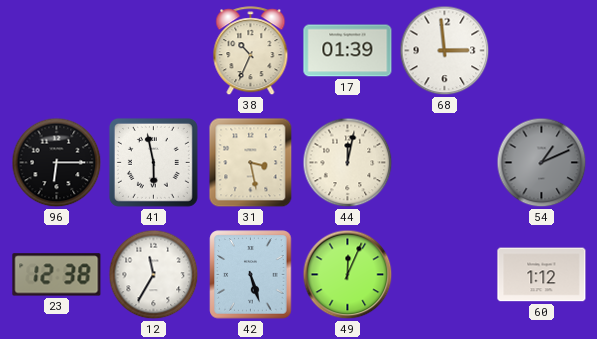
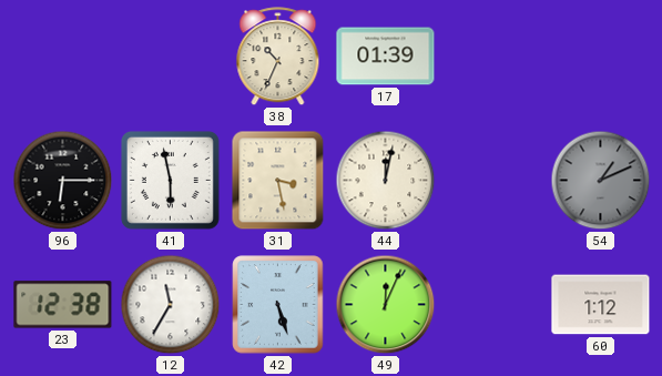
68: 2:59 -> none (445, 51)
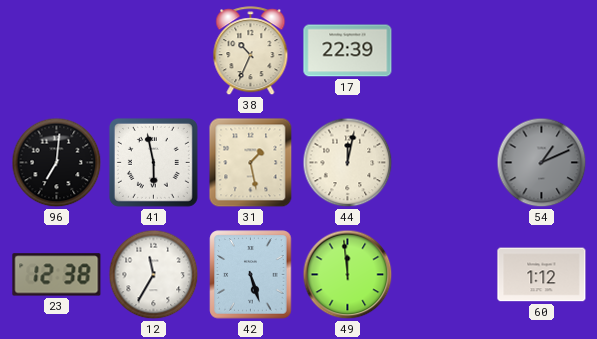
17: 01:39 -> 22:39 (348, 51)
96: 6:15 -> 7:01 (57, 163)
31: 3:28 -> 1:28 (251, 163)
49: 12:04 -> 11:59 (348, 275)
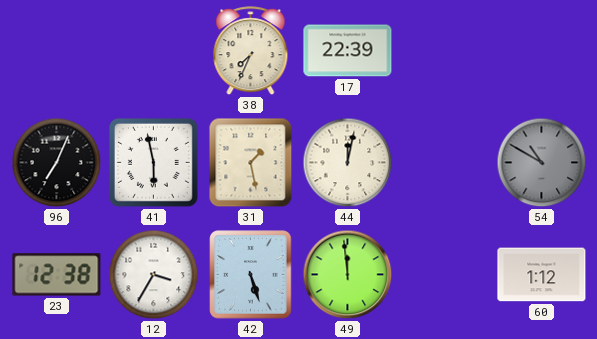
38: 10:34 -> 7:34 (251, 51)
96: 7:01 -> 7:04 (57, 163)
54: 1:11 -> 10:50 (542, 163)
12: 11:35 -> 3:35 (154, 275)
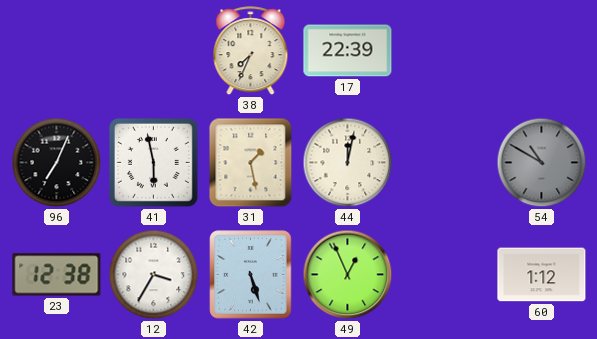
49: 11:59 -> 12:56 (348, 275)
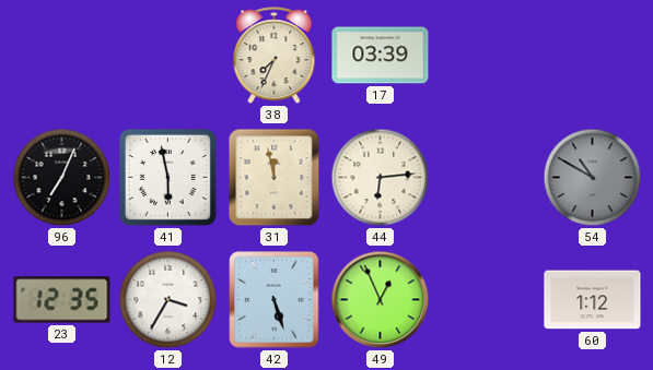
17: 22:39 -> 03:39 (381, 56)
31: 1:28 -> 11:58 (275, 178)
44: 12:02 -> 6:14 (381, 178)
23: 12:38 -> 12:35 (62, 300)
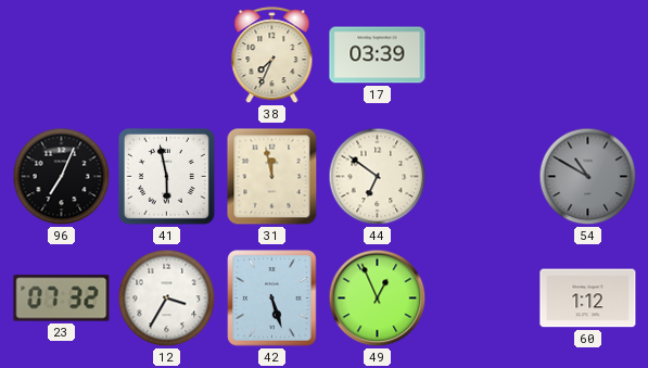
44: 6:14 -> 6:51 (378, 177)
23: 12:35 -> 07:32 (62, 299)
